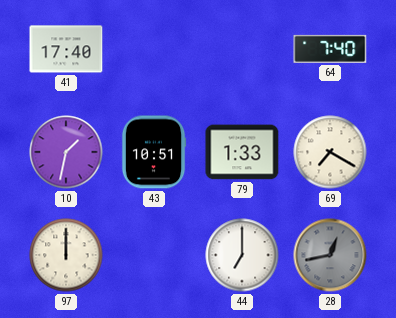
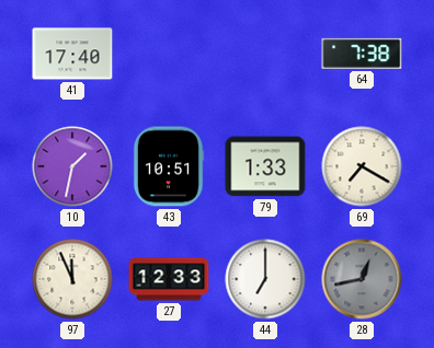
64: 7:40 -> 7:38 (362, 54)
97: 12:00 -> 11:56 (72, 279)
27: none -> 12:33 (169, 279)
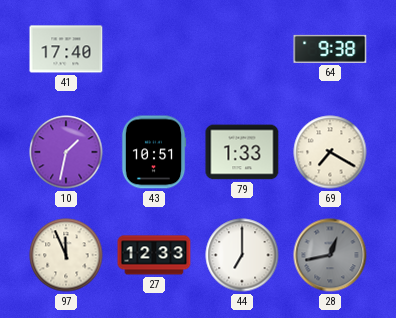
64: 7:38 -> 9:38 (330, 49)
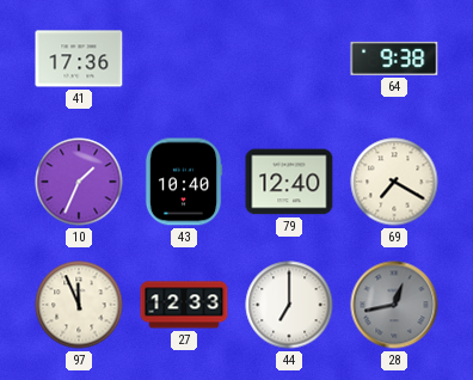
41: 17:40 -> 17:36 (79, 59)
10: 1:32 -> 1:34 (79, 182)
43: 10:51 -> 10:40 (184, 182)
79: 1:33 -> 12:40 (289, 182)
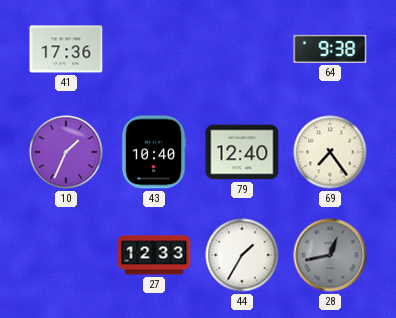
69: 7:20 -> 7:24 (330, 152)
97: 11:56 -> none (79, 305)
44: 7:00 -> 1:35 (242, 255)
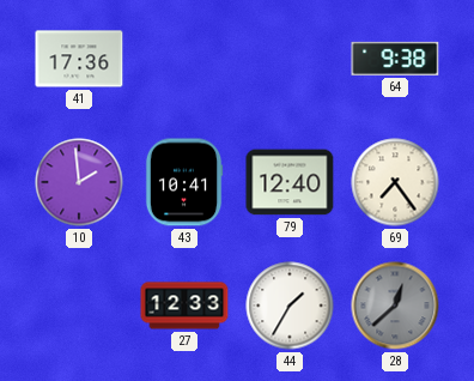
10: 1:34 -> 1:59 (79, 182)
43: 10:40 -> 10:41 (184, 182)
28: 12:43 -> 12:38 (395, 306)
